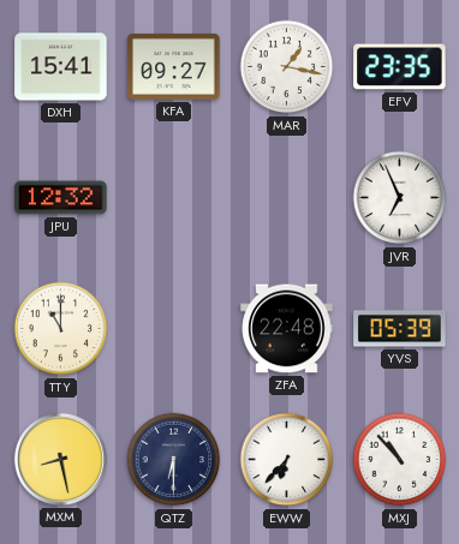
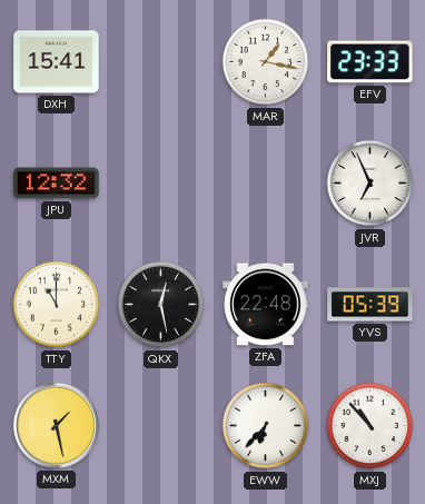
KFA: 09:27 -> none (174, 66)
EFV: 23:35 -> 23:33 (370, 62)
QKX: none -> 12:28 (161, 305)
MXM: 8:28 -> 1:28 (56, 425)
QTZ: 6:30 -> none (174, 460)
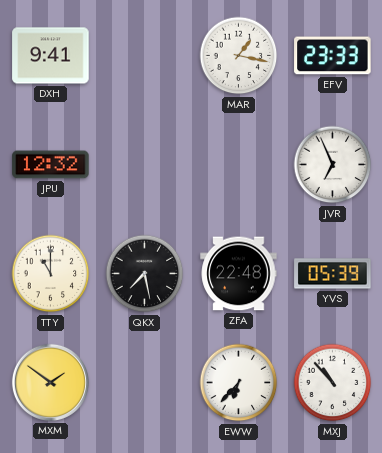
DXH: 15:41 -> 9:41 (51, 56)
QKX: 12:28 -> 7:28 (145, 274)
MXM: 1:28 -> 1:51 (50, 382)
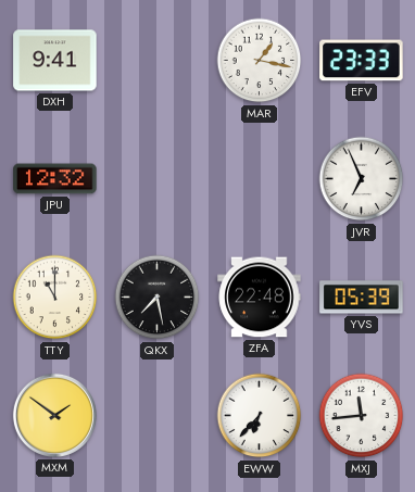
MXJ: 10:53 -> 11:44 (362, 416)
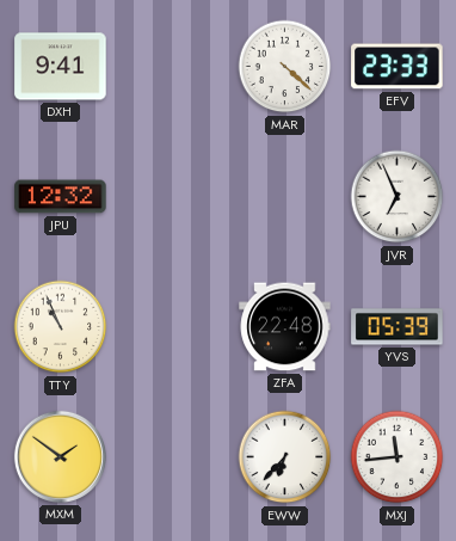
MAR: 1:17 -> 4:22 (285, 67)
TTY: 11:00 -> 10:56 (61, 327)
QKX: 7:28 -> none (158, 298)
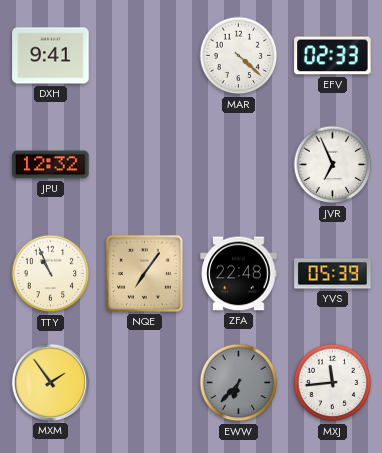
EFV: 23:33 -> 02:33 (333, 56)
NQE: none -> 7:06 (144, 273)
MXM: 1:51 -> 1:54 (50, 382)
EWW dial: white -> grey (239, 383)
